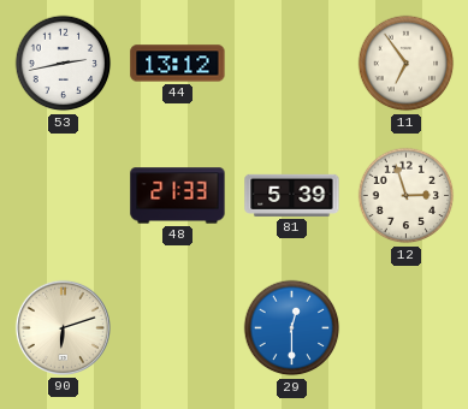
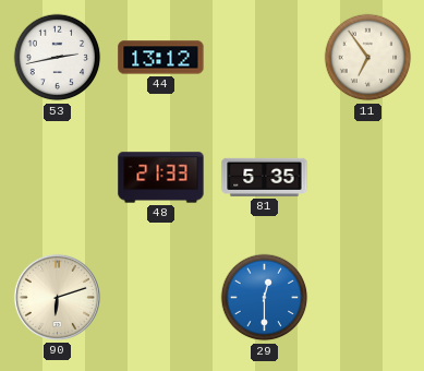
81: 5:39 -> 5:35 (265, 177)
12: 2:57 -> none (407, 196)
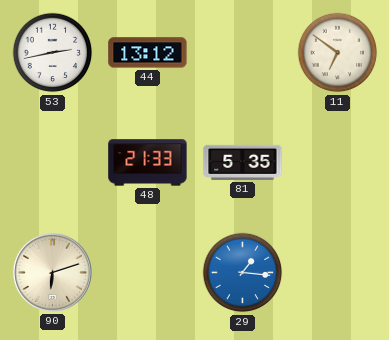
11: 6:54 -> 6:51 (338, 53)
29: 12:30 -> 1:16 (243, 273)
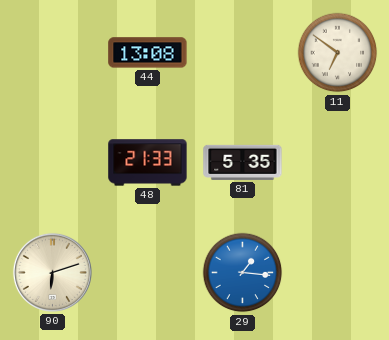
53: 2:43 -> none (53, 53)
44: 13:12 -> 13:08 (148, 53)
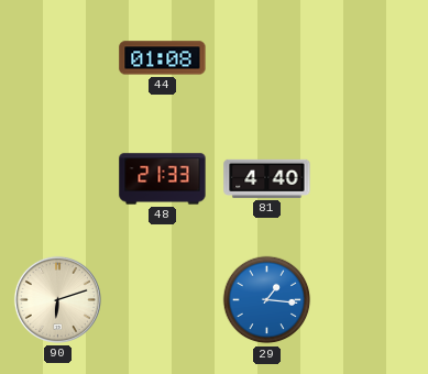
44: 13:08 -> 01:08 (163, 58)
11: 6:51 -> none (338, 53)
81: 5:35 -> 4:40 (267, 178)
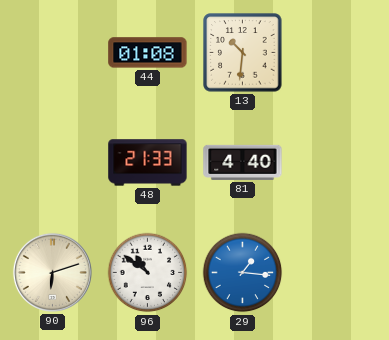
13: none -> 10:31 (243, 53)
96: none -> 10:51 (148, 273)
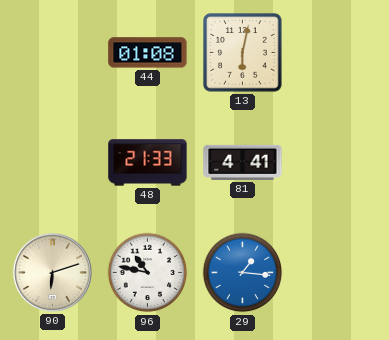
13: 10:31 -> 6:02 (243, 53)
81: 4:40 -> 4:41 (243, 162)
96: 10:51 -> 10:47 (148, 273)
